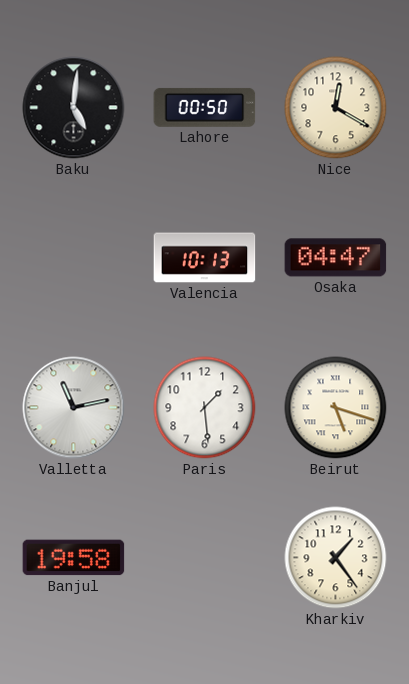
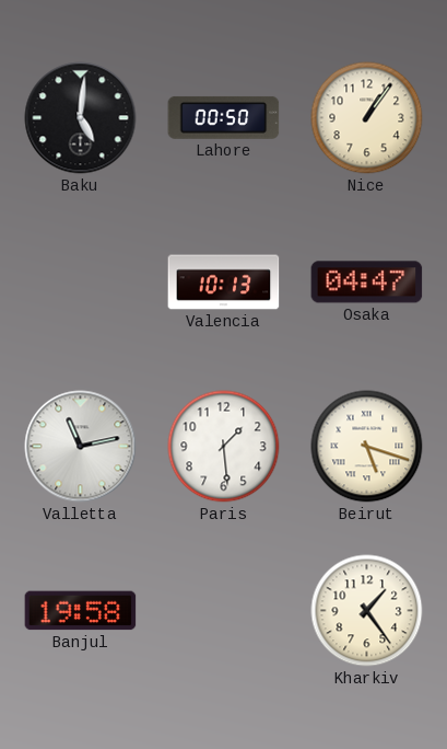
Nice: 12:20 -> 1:06 (367, 118)
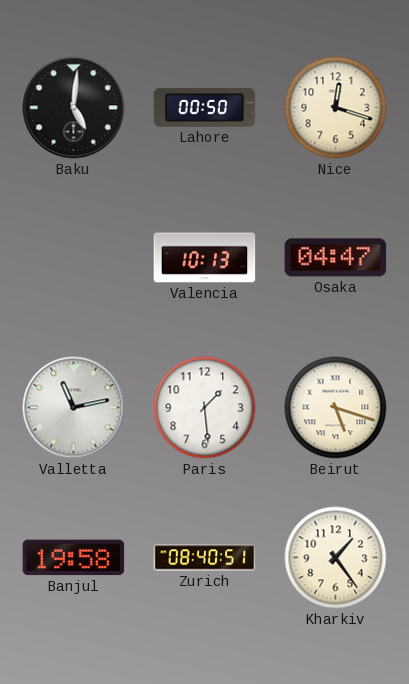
Nice: 1:06 -> 12:18 (336, 108)
Zurich: none -> 08:40 (205, 558)
